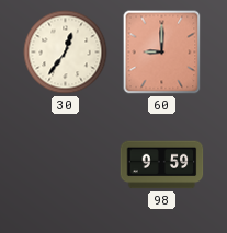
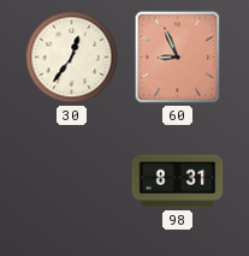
60: 9:00 -> 8:56 (178, 58)
98: 9:59 -> 8:31 (178, 181)
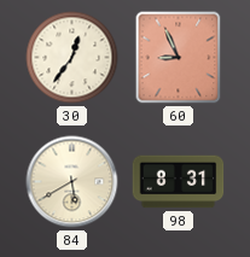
84: none -> 5:40 (72, 182)
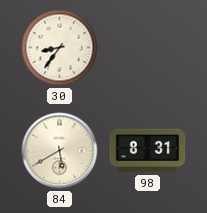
30: 12:36 -> 8:36 (60, 48)
60: 8:56 -> none (179, 58)
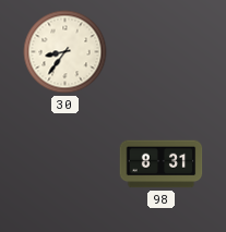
84: 5:40 -> none (60, 151)
